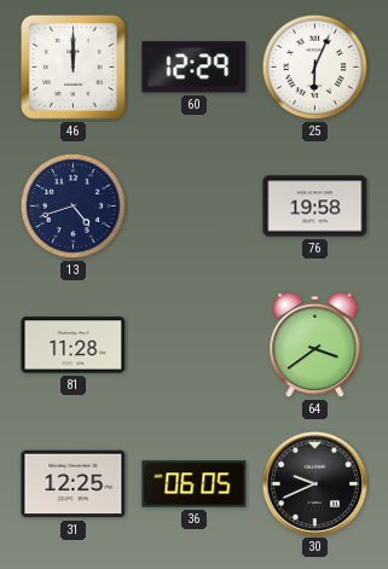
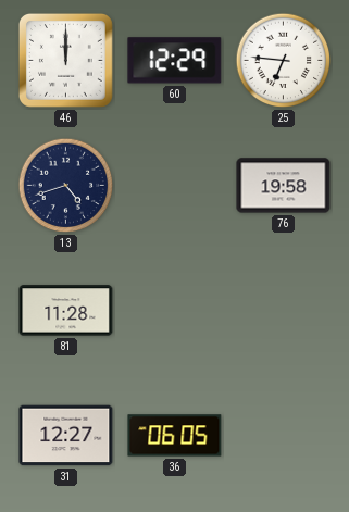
25: 6:04 -> 6:46 (284, 61)
64: 3:39 -> none (315, 346)
31: 12:25 -> 12:27 (66, 436)
30: 9:41 -> none (314, 483)
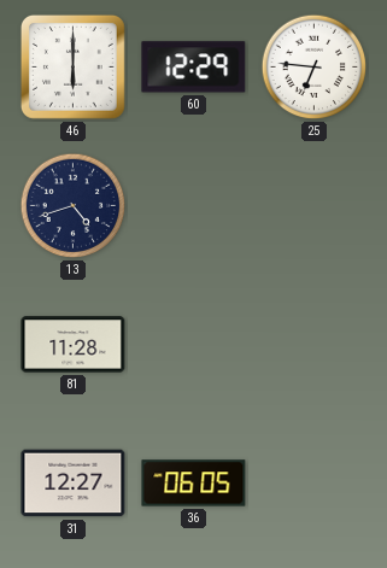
46: 12:00 -> 6:00 (72, 66)
76: 19:58 -> none (284, 186)
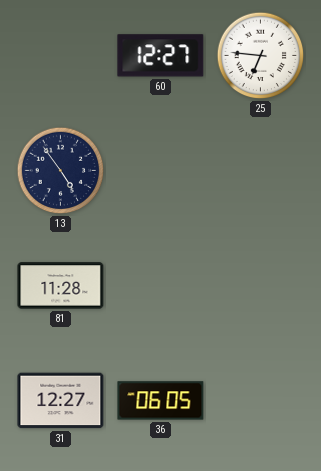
46: 6:00 -> none (72, 66)
60: 12:29 -> 12:27 (161, 56)
13: 4:42 -> 4:54 (61, 171)
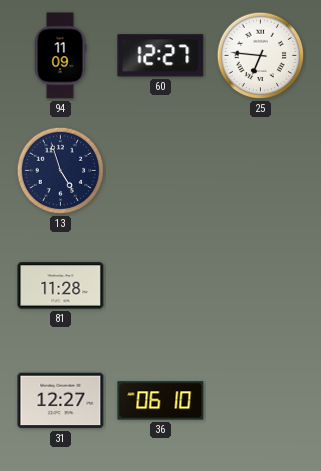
94: none -> 11:09 (60, 56)
13: 4:54 -> 4:57 (61, 171)
36: 06:05 -> 06:10 (161, 401)
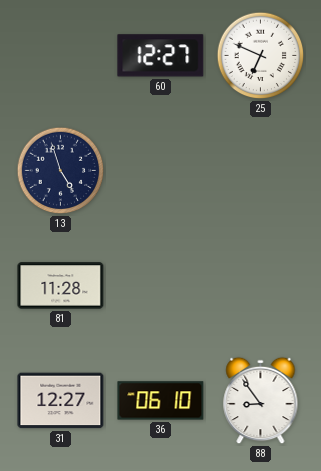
94: 11:09 -> none (60, 56)
25: 6:46 -> 6:49 (261, 56)
88: none -> 8:54 (261, 401)
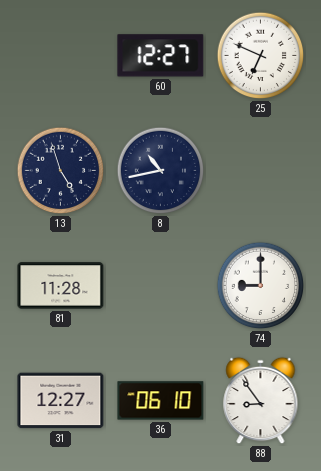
8: none -> 10:43 (161, 171)
74: none -> 9:00 (261, 286)
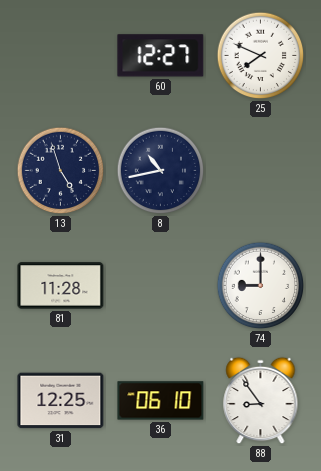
25: 6:49 -> 7:49 (261, 56)
31: 12:27 -> 12:25 (61, 401)
